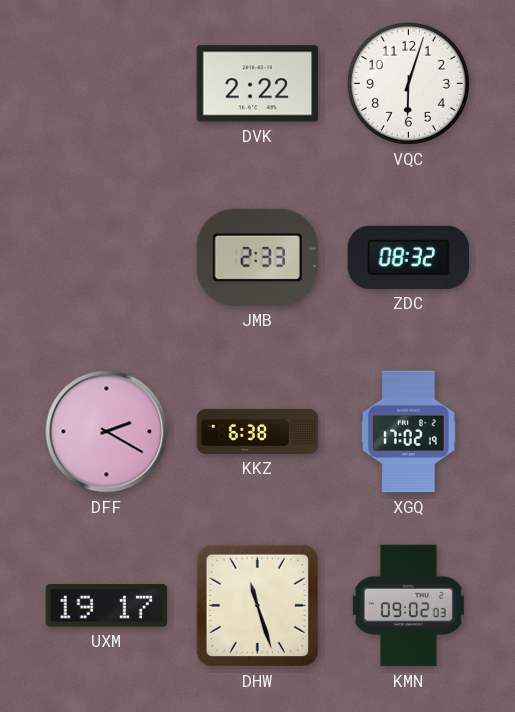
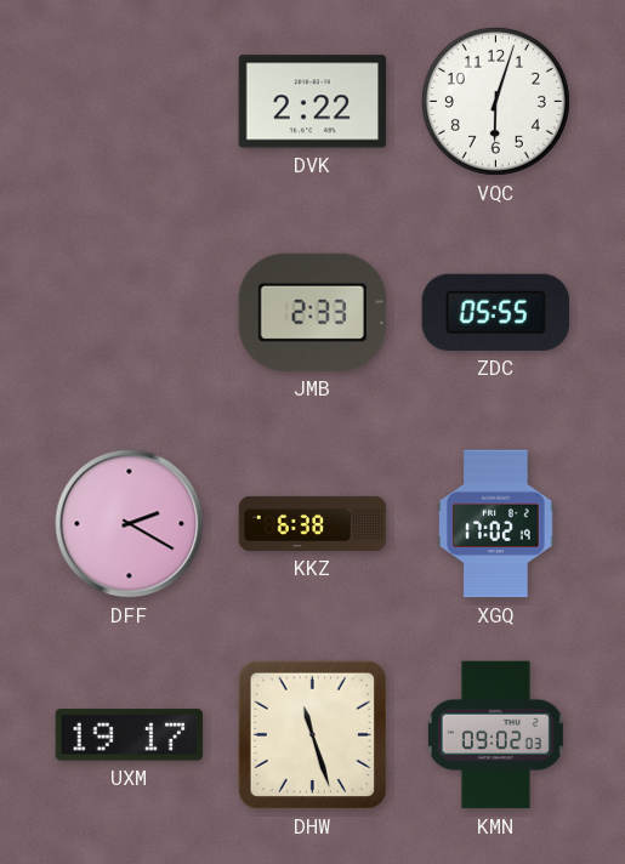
ZDC: 08:32 -> 05:55 (496, 312)
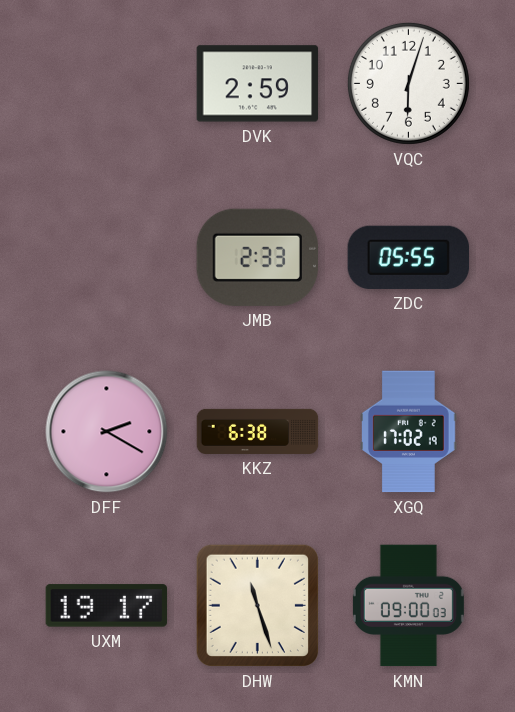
DVK: 2:22 -> 2:59 (258, 84)
KMN: 09:02 -> 09:00 (408, 606)
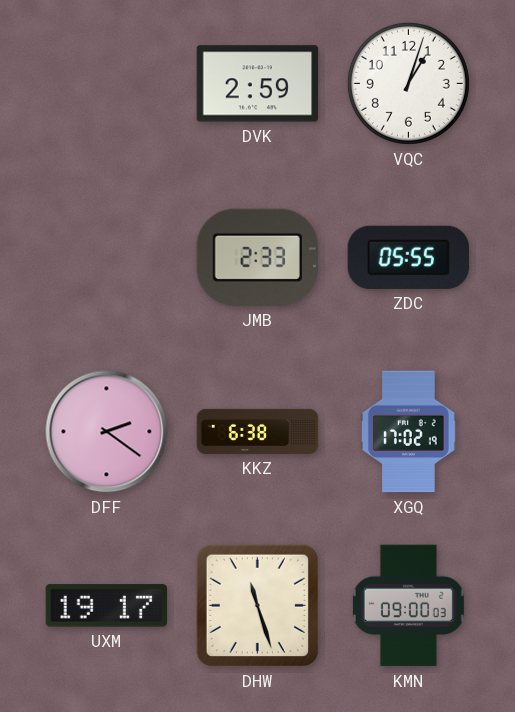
VQC: 6:03 -> 1:03 (408, 83)
DFF: 2:20 -> 2:21 (107, 432)
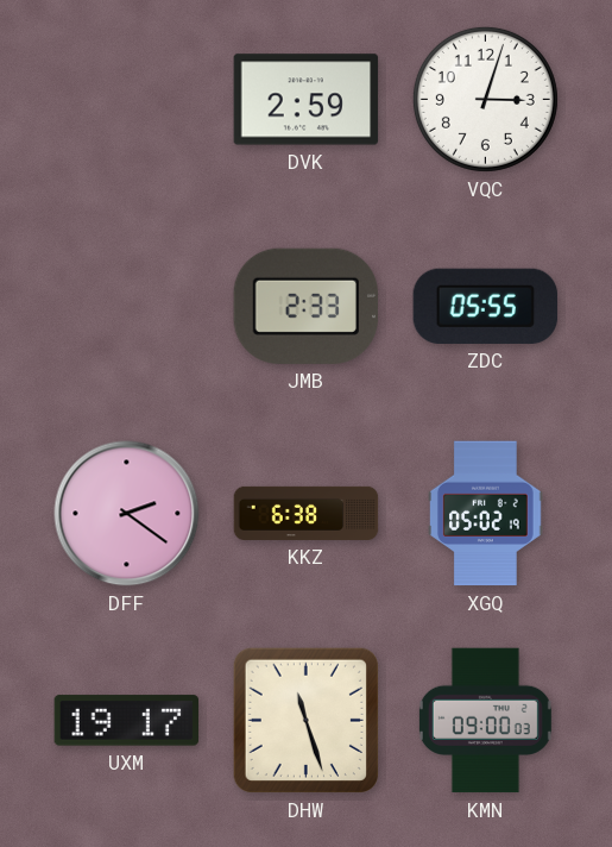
VQC: 1:03 -> 3:03 (485, 99)
XGQ: 17:02 -> 05:02 (486, 514)
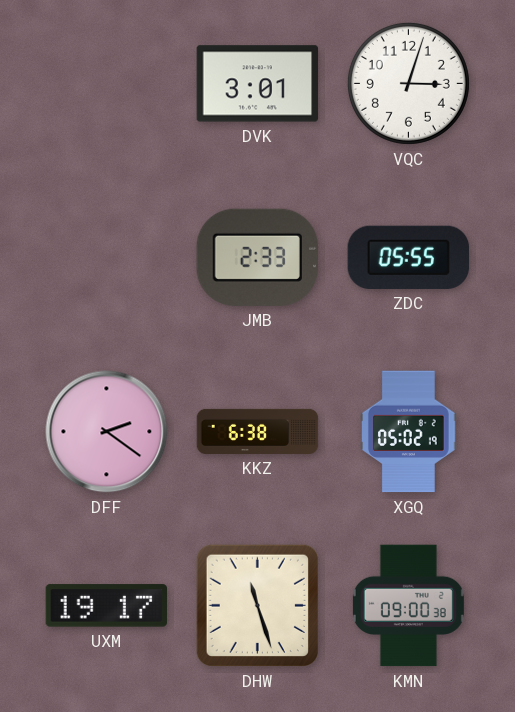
DVK: 2:59 -> 3:01 (258, 84)
KMN: 09:00:03 -> 09:00:38 (408, 606)
